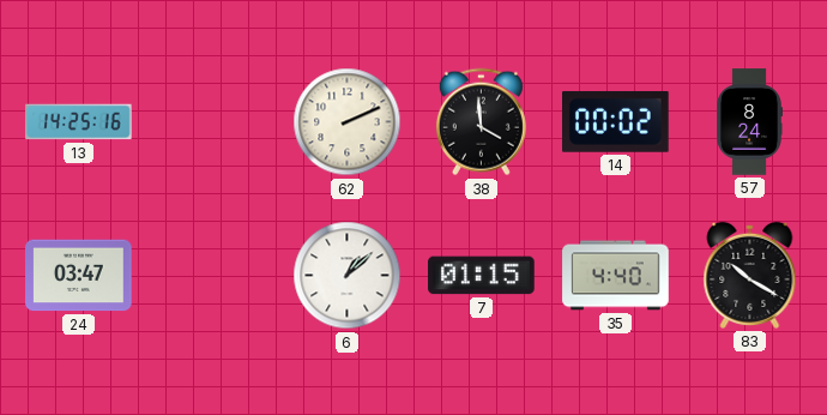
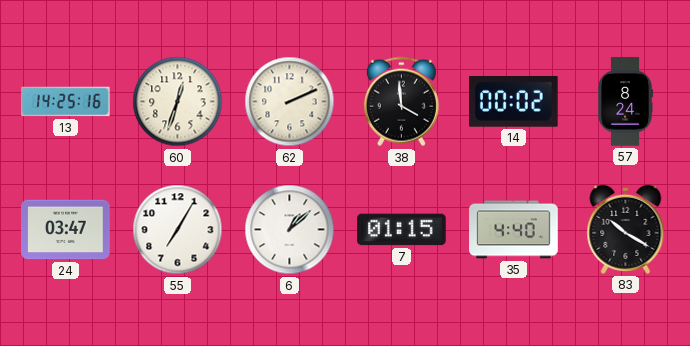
60: none -> 12:33 (178, 102)
55: none -> 7:05 (178, 230)
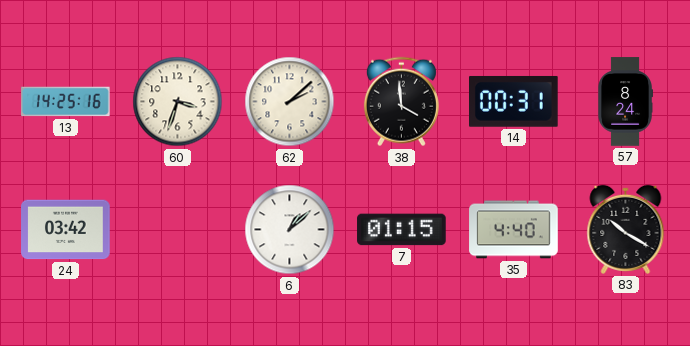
60: 12:33 -> 3:33 (178, 102)
62: 2:11 -> 2:08 (290, 102)
14: 00:02 -> 00:31 (514, 102)
24: 03:47 -> 03:42 (66, 230)
55: 7:05 -> none (178, 230)
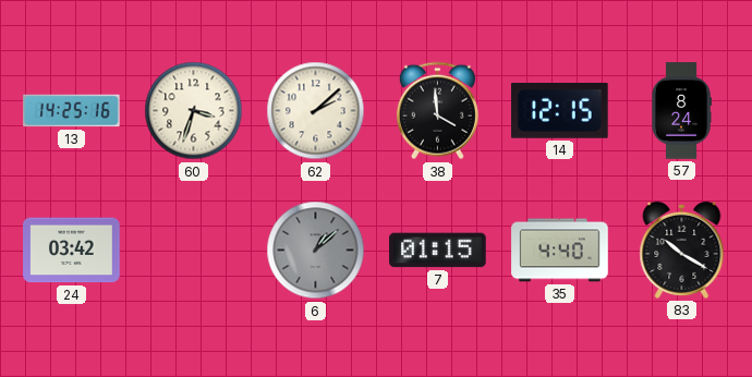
14: 00:31 -> 12:15 (560, 111)
6 dial: white -> grey (316, 251)
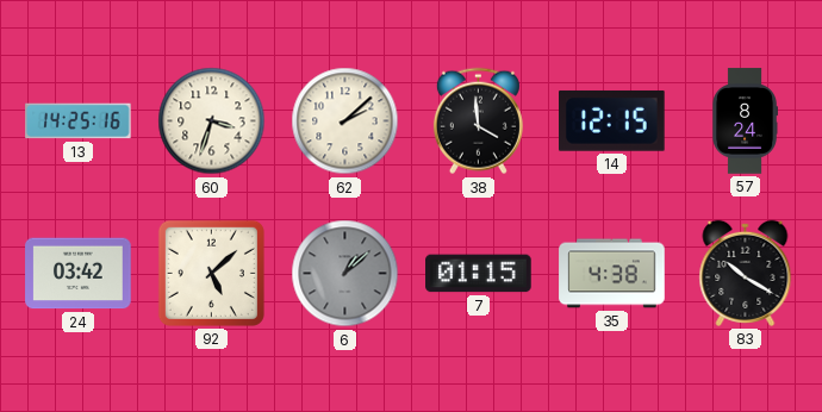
92: none -> 5:08 (211, 273)
35: 4:40 -> 4:38 (612, 274)
